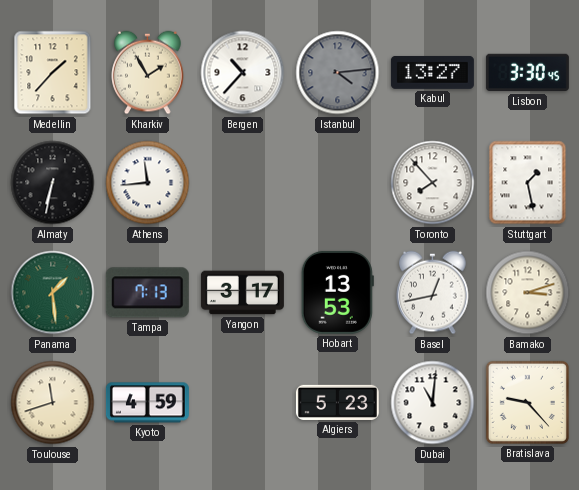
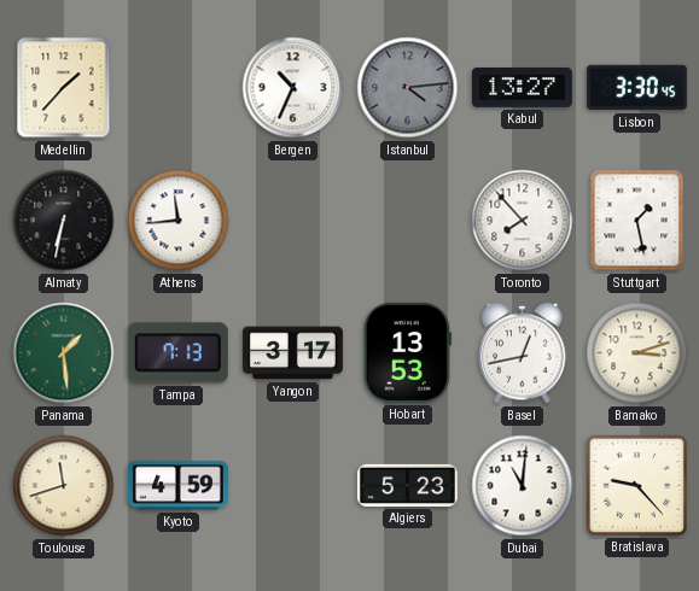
Kharkiv: 1:55 -> none (148, 73)
Bergen: 10:37 -> 10:34 (293, 88)
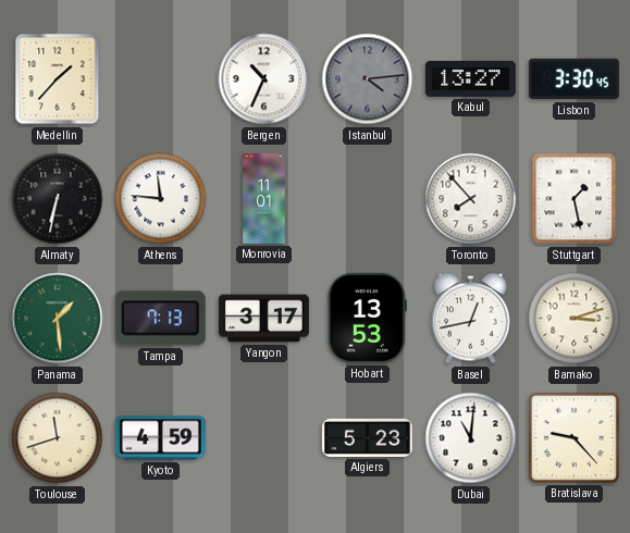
Athens: 11:44 -> 11:46 (161, 199)
Monrovia: none -> 11:01 (264, 198)
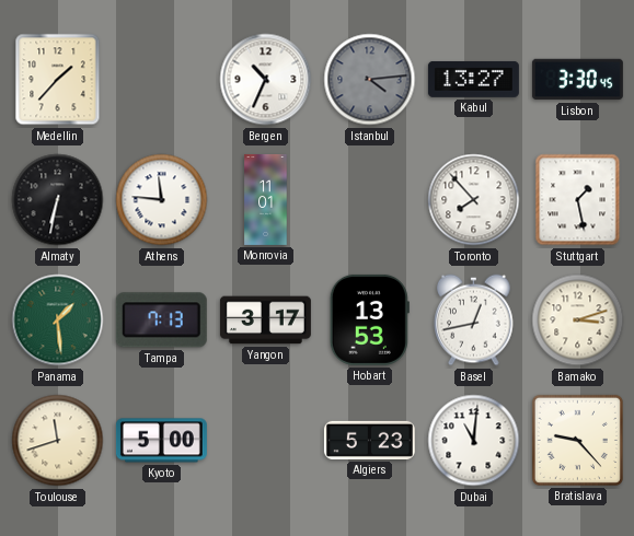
Kyoto: 4:59 -> 5:00 (161, 441)
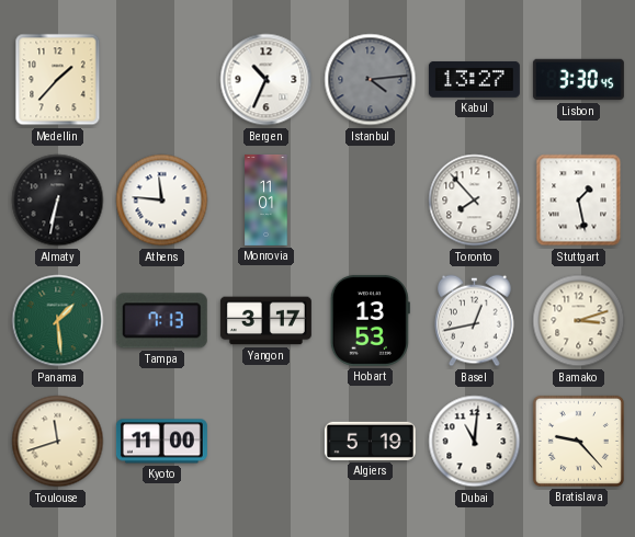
Kyoto: 5:00 -> 11:00 (161, 442)
Algiers: 5:23 -> 5:19 (370, 441)
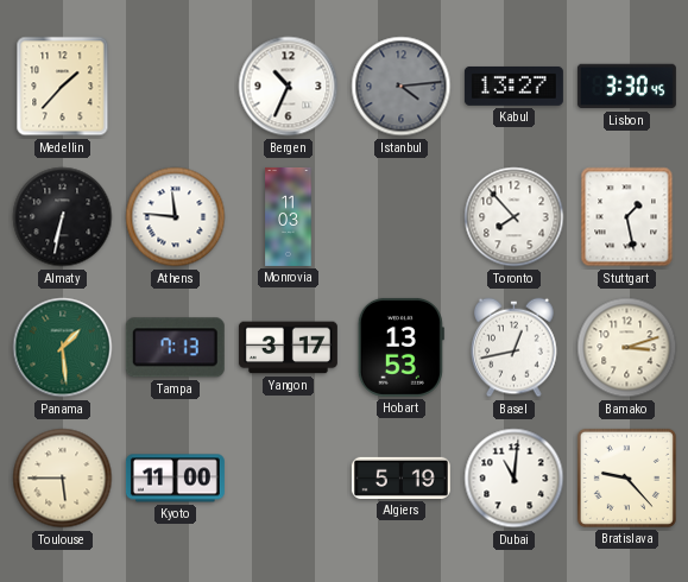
Monrovia: 11:01 -> 11:03 (289, 216)
Toulouse: 11:42 -> 5:45 (63, 479)
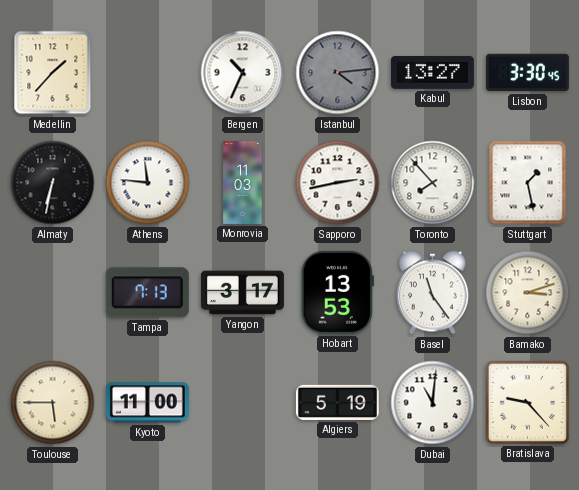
Sapporo: none -> 2:43 (338, 183)
Panama: 1:29 -> none (63, 348)
Basel: 12:43 -> 11:24 (433, 293)
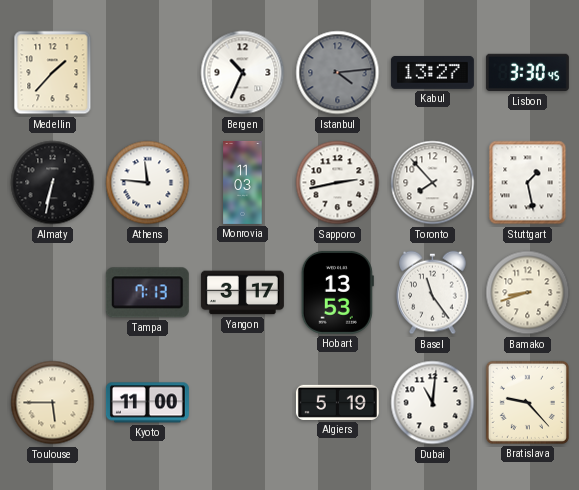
Bamako: 3:12 -> 8:42 (528, 293)
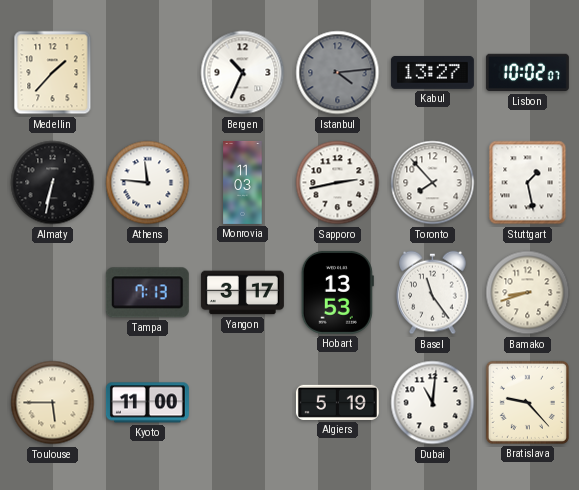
Lisbon: 3:30 -> 10:02 (527, 73)
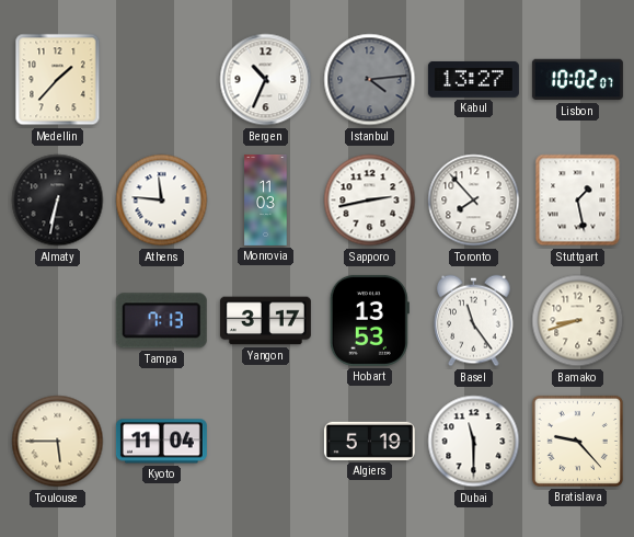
Kyoto: 11:00 -> 11:04 (161, 442)
Dubai: 11:01 -> 11:30 (474, 442)
